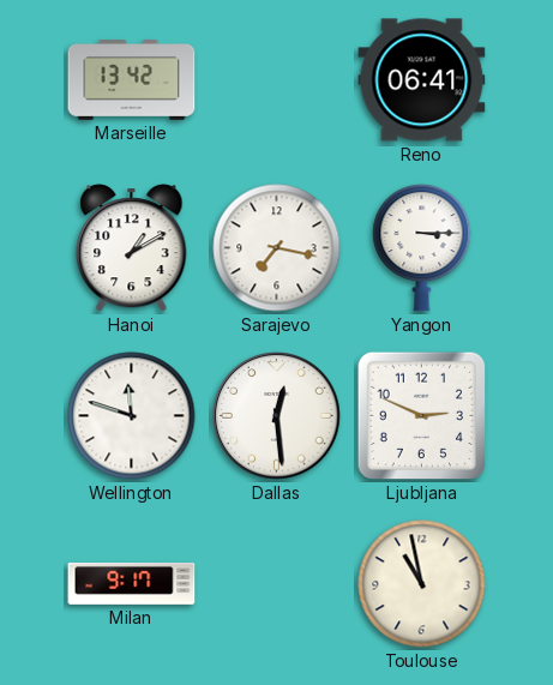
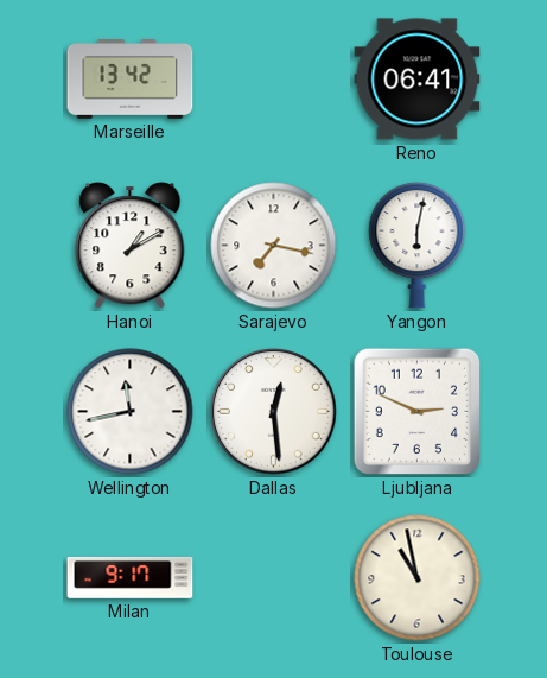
Yangon: 3:15 -> 6:02 (418, 246)
Wellington: 11:48 -> 11:43 (131, 412)
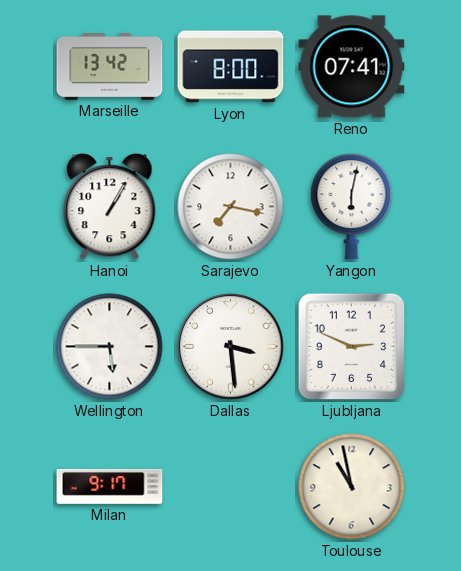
Lyon: none -> 8:00 (231, 67)
Reno: 06:41 -> 07:41 (352, 67)
Hanoi: 1:10 -> 1:05 (110, 207)
Wellington: 11:43 -> 5:45 (110, 347)
Dallas: 12:29 -> 3:29 (231, 347)
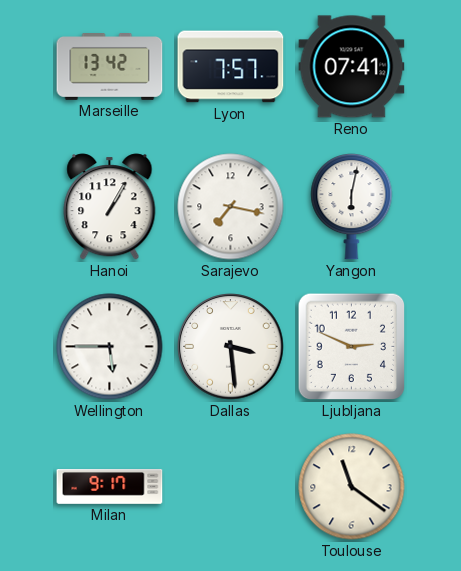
Lyon: 8:00 -> 7:57 (231, 67)
Toulouse: 10:58 -> 11:21 (352, 487)
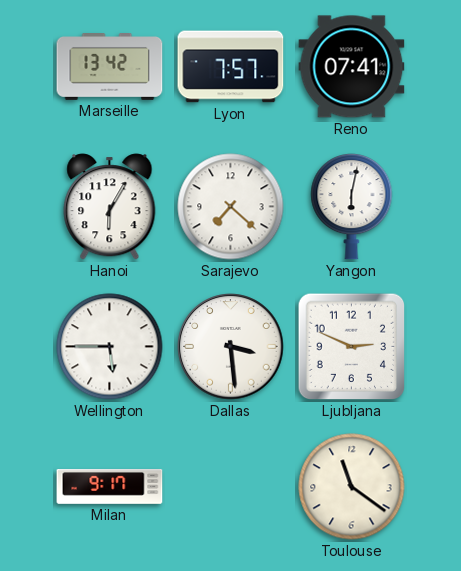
Hanoi: 1:05 -> 6:05 (110, 207)
Sarajevo: 7:17 -> 7:22 (231, 207)
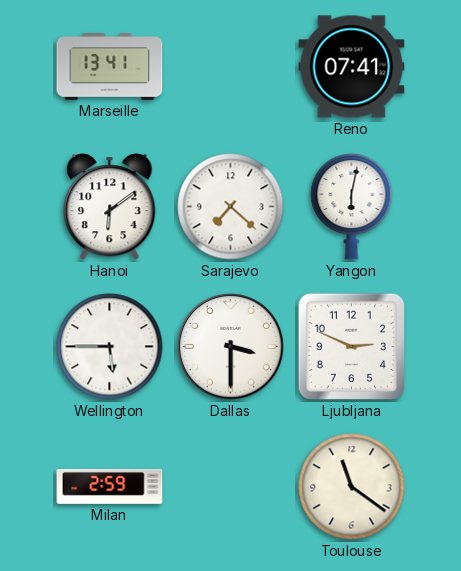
Marseille: 13:42 -> 13:41 (110, 67)
Lyon: 7:57 -> none (231, 67)
Hanoi: 6:05 -> 6:09 (110, 207)
Dallas: 3:29 -> 3:30 (231, 347)
Milan: 9:17 -> 2:59 (110, 487)
